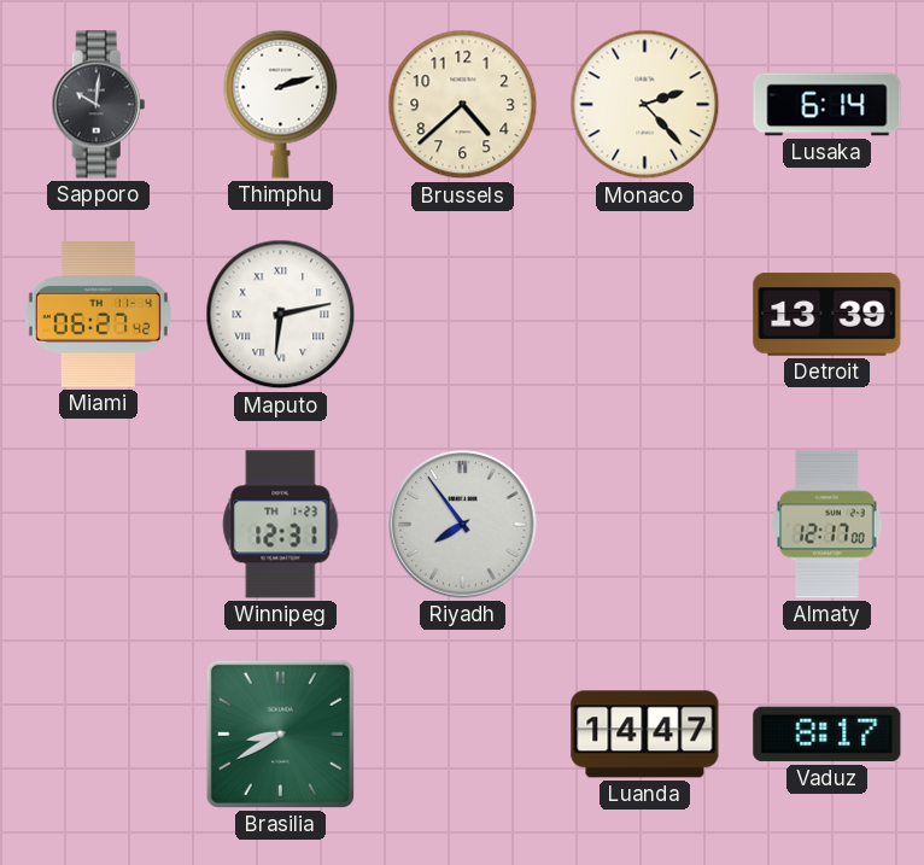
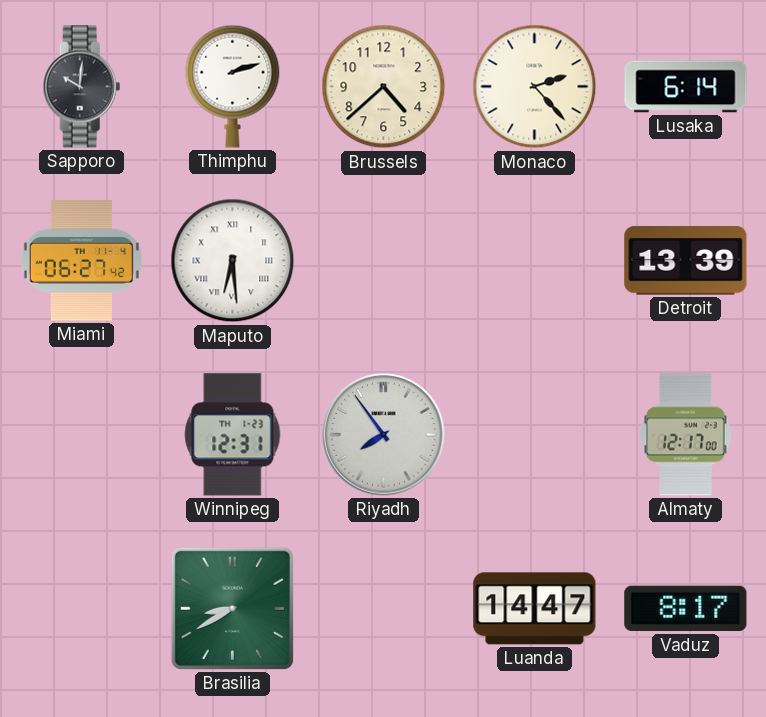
Maputo: 6:13 -> 6:29 (233, 261)
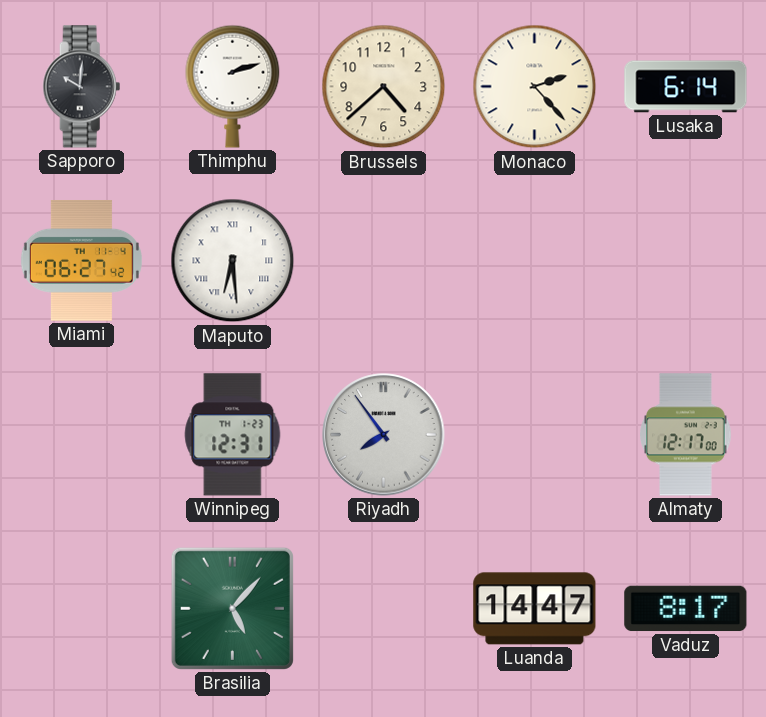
Detroit: 13:39 -> none (686, 261)
Brasilia: 8:40 -> 5:07 (232, 608)
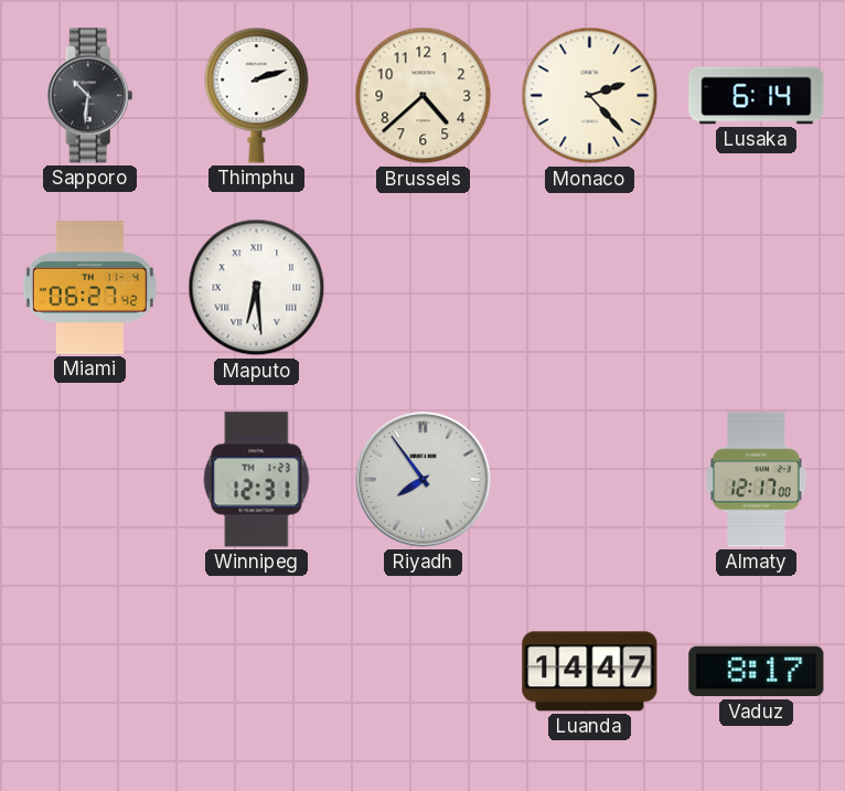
Sapporo: 10:01 -> 10:31 (90, 96)
Brasilia: 5:07 -> none (232, 608)
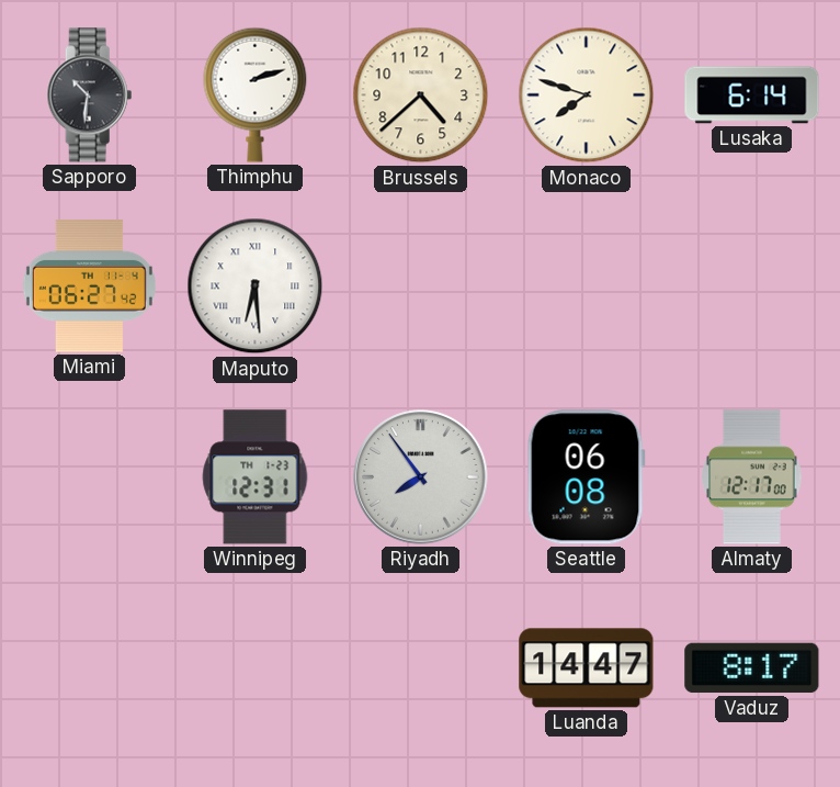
Monaco: 2:23 -> 7:48 (587, 95)
Seattle: none -> 06:08 (586, 477)
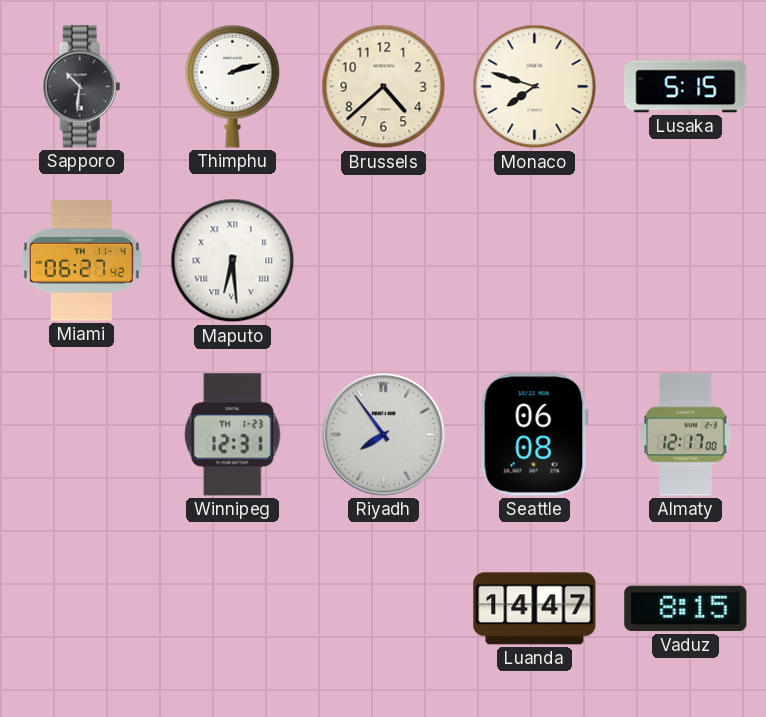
Lusaka: 6:14 -> 5:15 (686, 87)
Vaduz: 8:17 -> 8:15 (686, 609)
